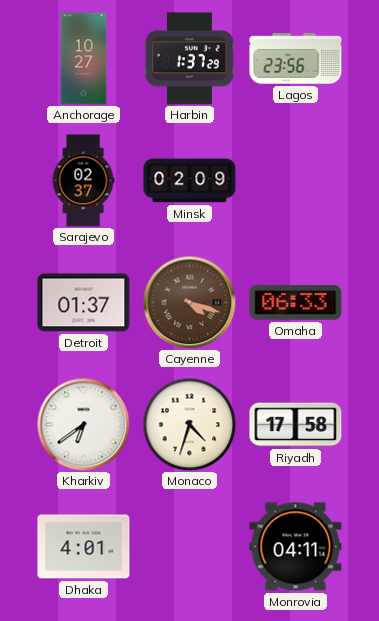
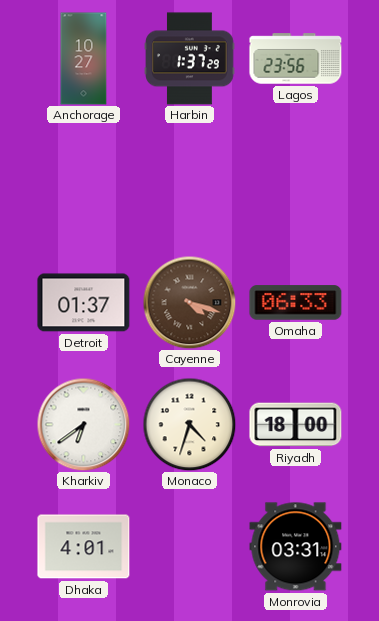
Sarajevo: 02:37 -> none (83, 181)
Minsk: 02:09 -> none (190, 181)
Riyadh: 17:58 -> 18:00 (296, 425)
Monrovia: 04:11 -> 03:31 (296, 547)
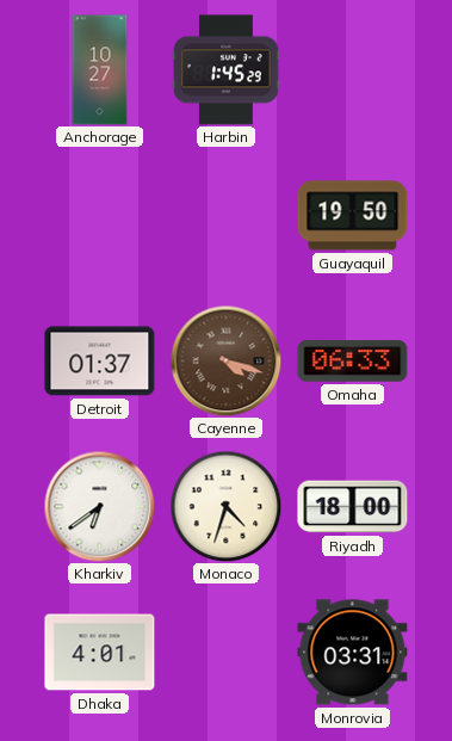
Harbin: 1:37 -> 1:45 (227, 70)
Lagos: 23:56 -> none (296, 59)
Guayaquil: none -> 19:50 (353, 216)
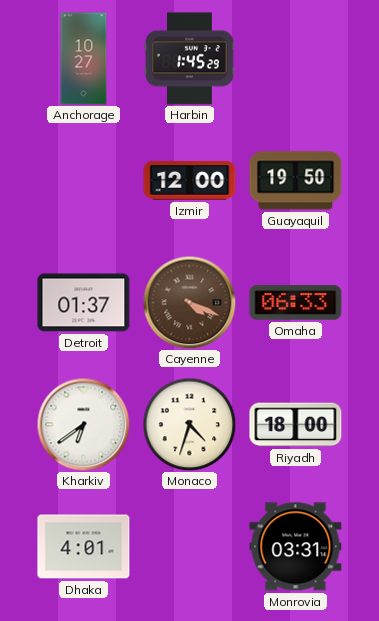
Izmir: none -> 12:00 (190, 181)
Cayenne: 4:18 -> 4:19 (189, 302)
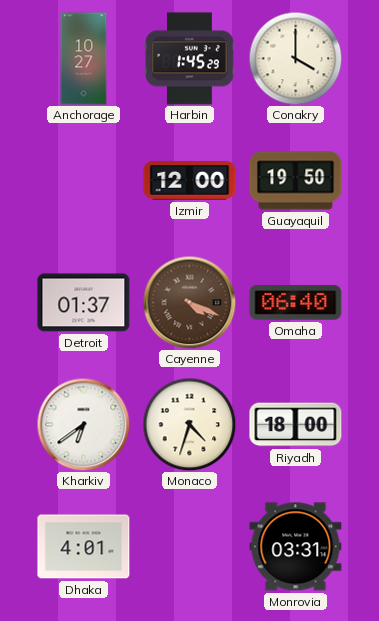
Conakry: none -> 4:00 (295, 58)
Omaha: 06:33 -> 06:40 (296, 303)
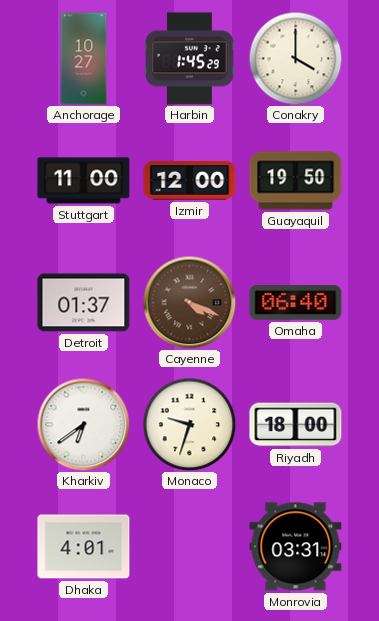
Stuttgart: none -> 11:00 (84, 181)
Monaco: 4:33 -> 9:33 (189, 424)
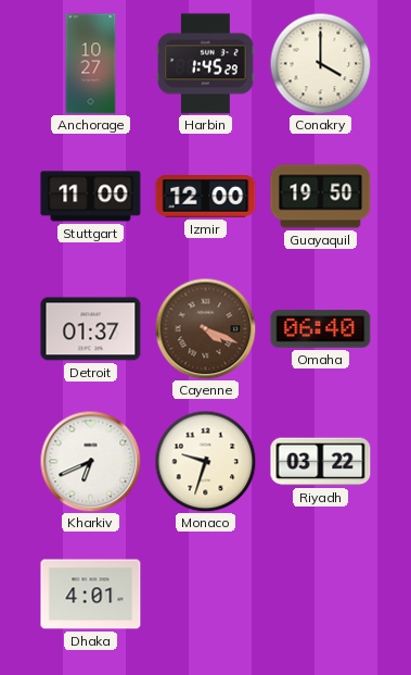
Kharkiv: 6:39 -> 6:41 (90, 461)
Riyadh: 18:00 -> 03:22 (321, 462)
Monrovia: 03:31 -> none (296, 547)
